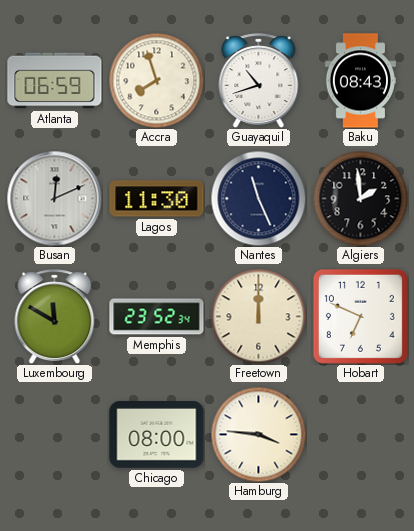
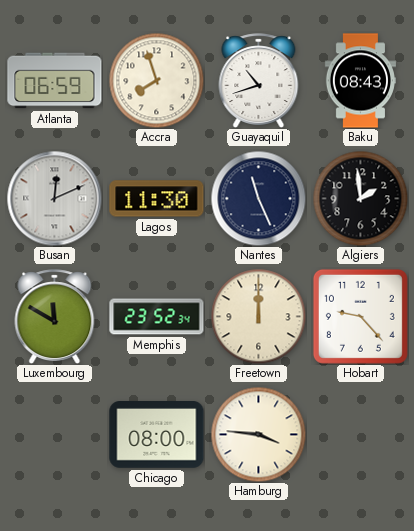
Hobart: 6:49 -> 9:23 (360, 316)
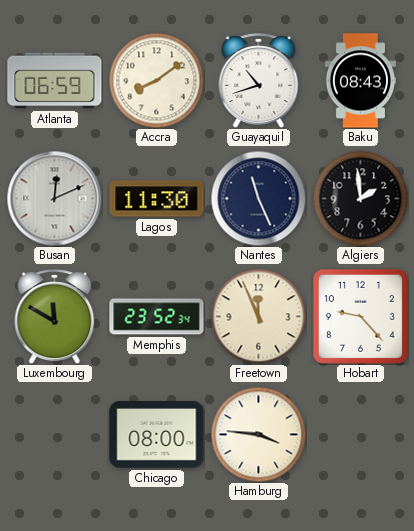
Accra: 7:57 -> 8:09 (156, 80)
Freetown: 12:00 -> 11:56 (258, 316)
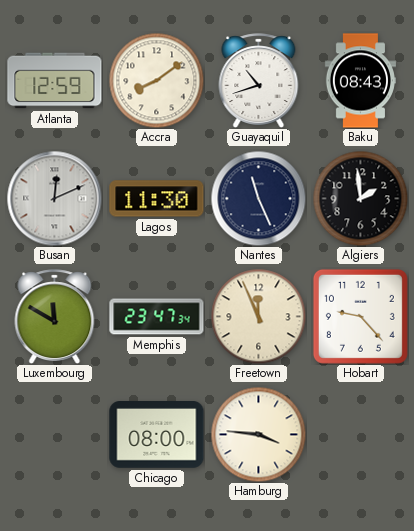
Atlanta: 06:59 -> 12:59 (55, 81)
Memphis: 23:52 -> 23:47 (157, 317)
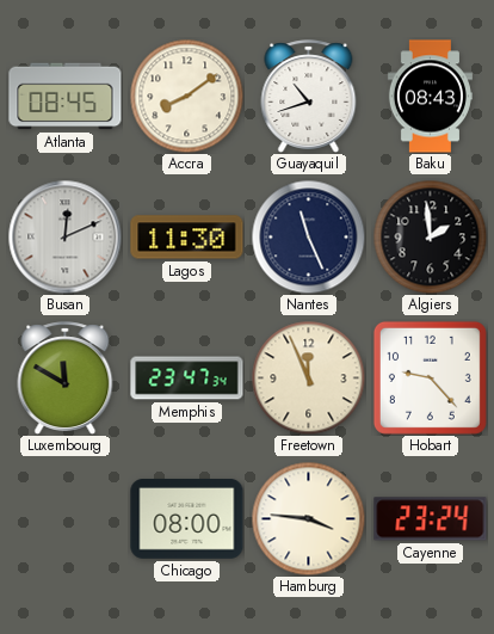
Atlanta: 12:59 -> 08:45 (66, 97)
Cayenne: none -> 23:24 (431, 519)
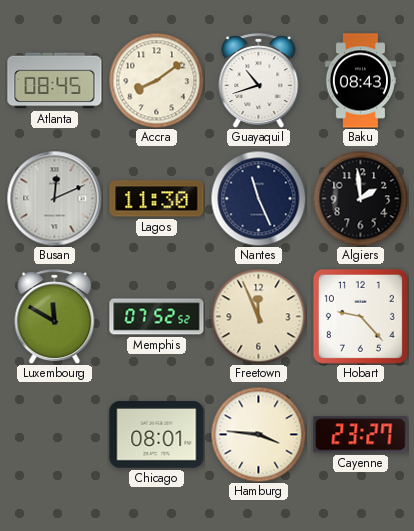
Memphis: 23:47 -> 07:52 (157, 317)
Chicago: 08:00 -> 08:01 (157, 435)
Cayenne: 23:24 -> 23:27 (361, 435)
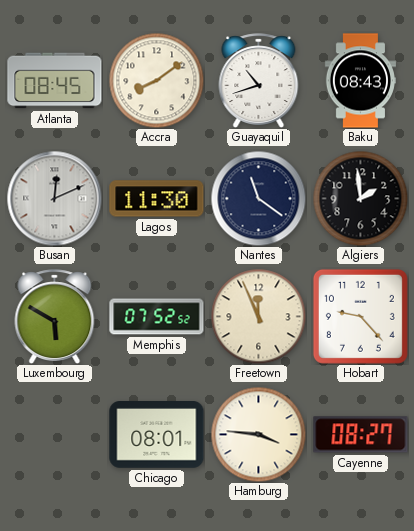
Nantes: 11:26 -> 11:21 (258, 198)
Luxembourg: 11:50 -> 5:50 (55, 316)
Cayenne: 23:27 -> 08:27 (361, 435)
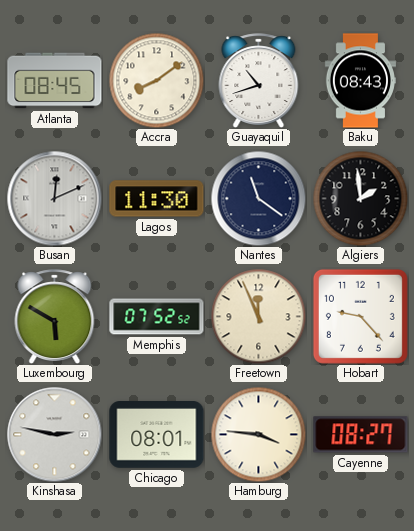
Kinshasa: none -> 2:47 (54, 434)
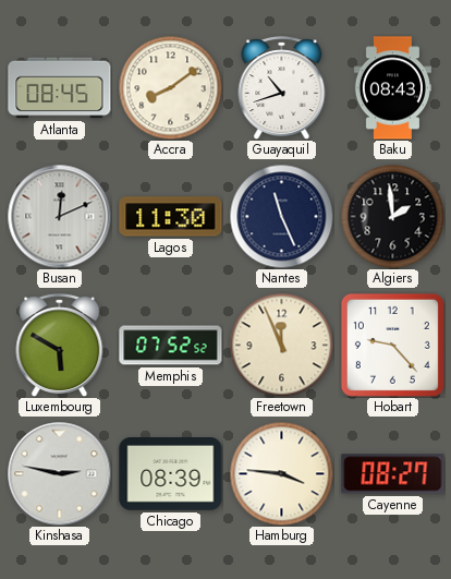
Nantes: 11:21 -> 11:26 (281, 216)
Chicago: 08:01 -> 08:39 (171, 474)
